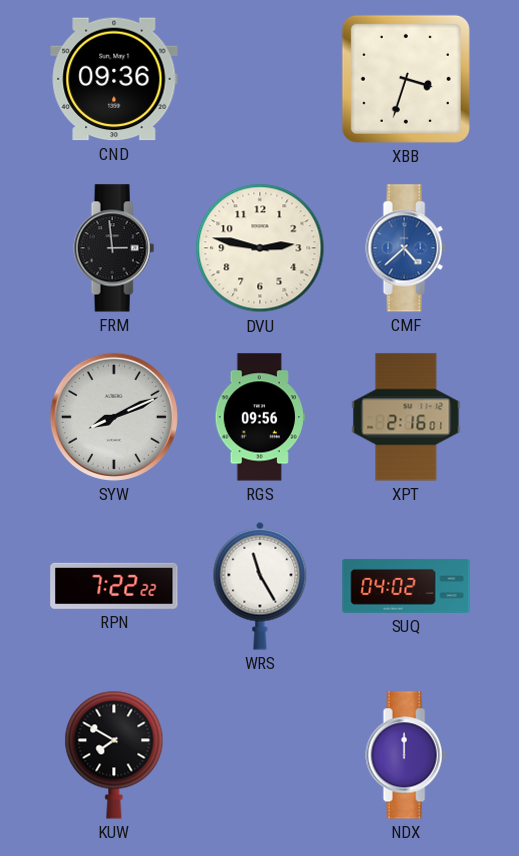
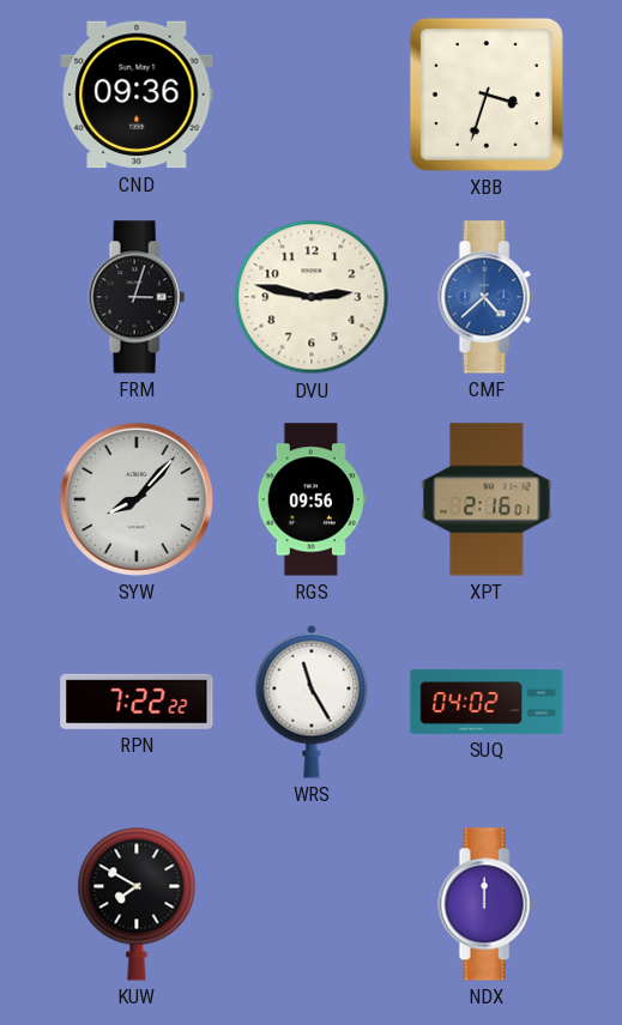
FRM: 2:59 -> 3:03 (137, 297)
SYW: 8:11 -> 8:07 (137, 499)
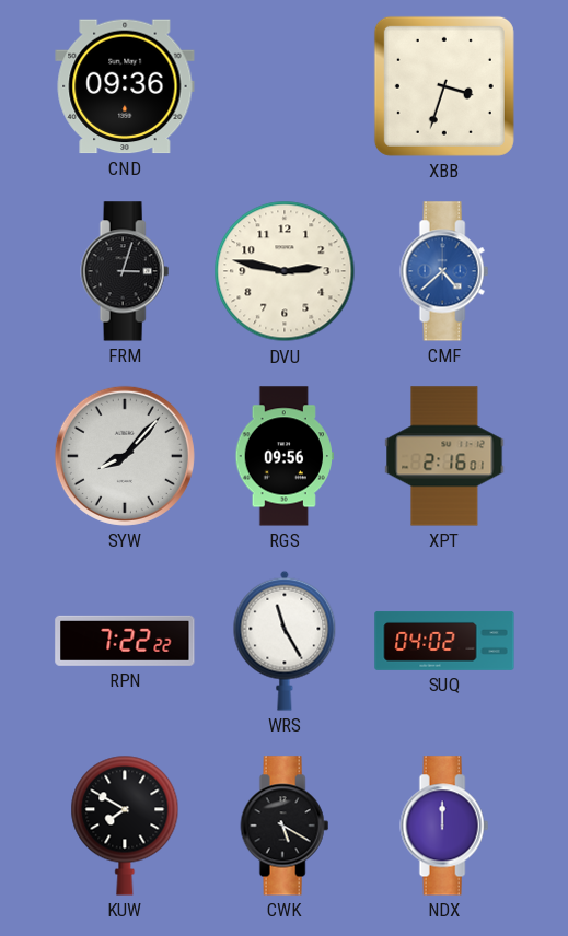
CWK: none -> 5:20 (285, 826)
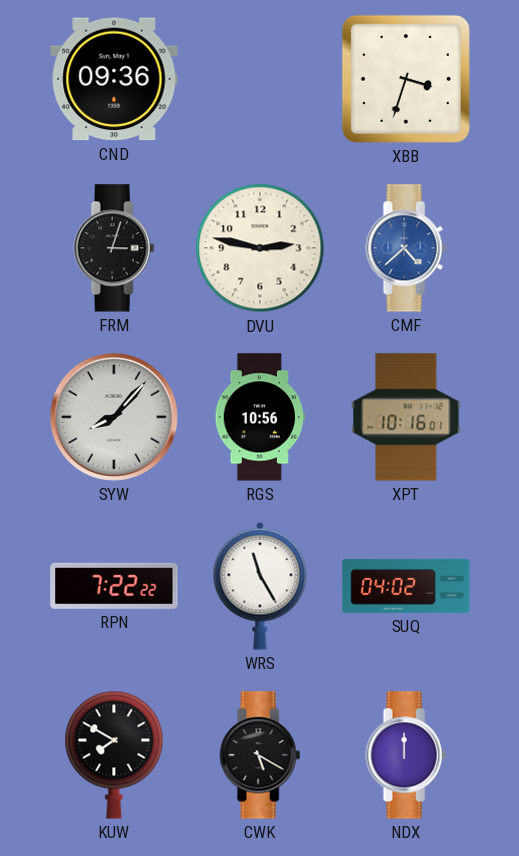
RGS: 09:56 -> 10:56 (259, 417)
XPT: 2:16 -> 10:16 (406, 417)
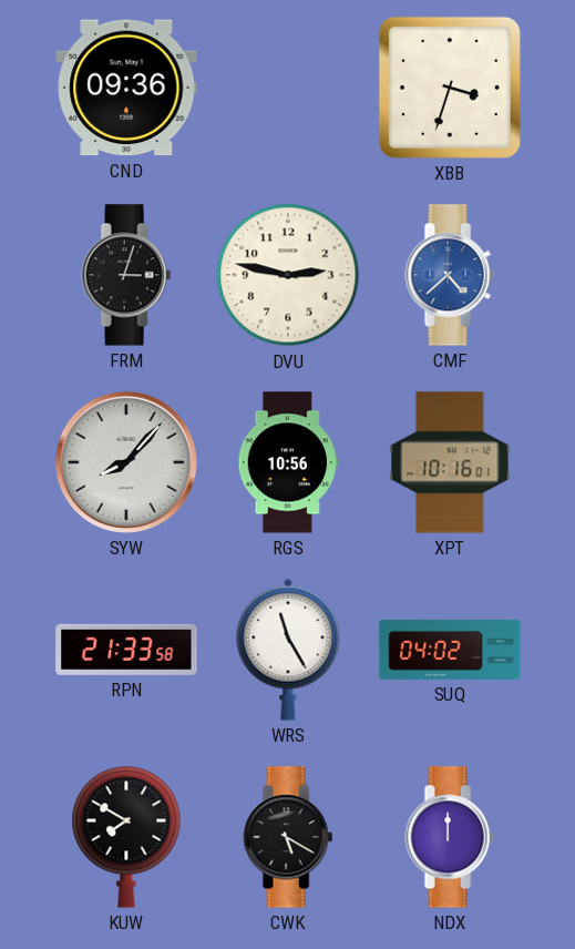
RPN: 7:22 -> 21:33 (126, 650)
